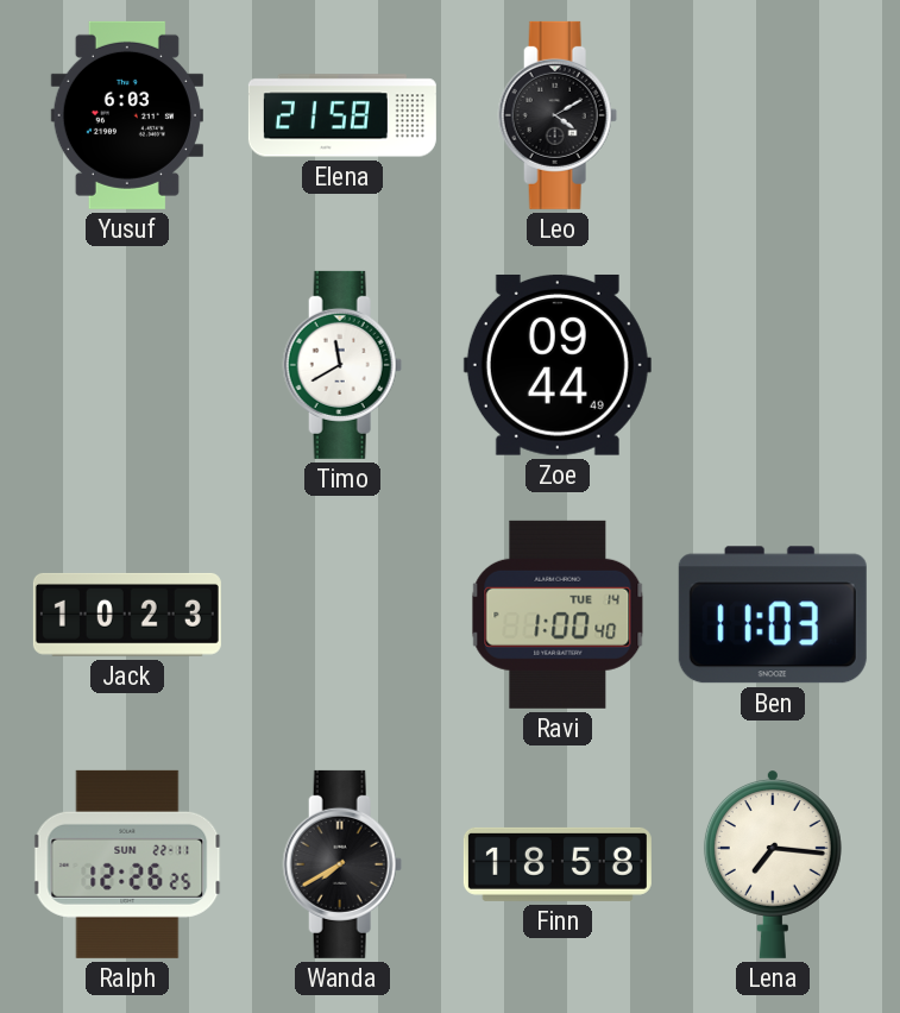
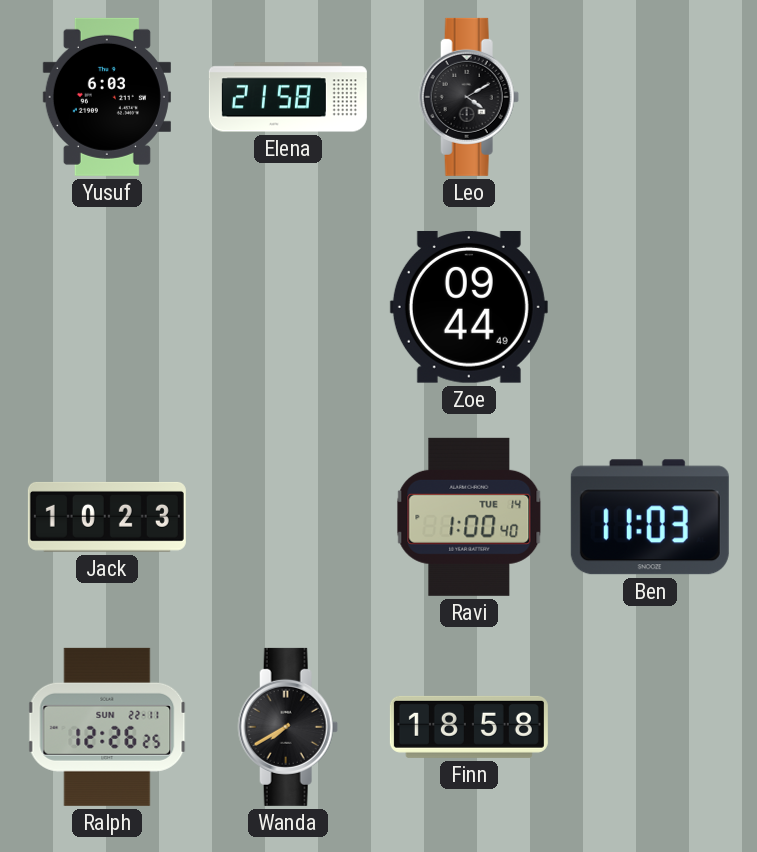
Timo: 11:40 -> none (342, 365)
Lena: 7:16 -> none (773, 864)
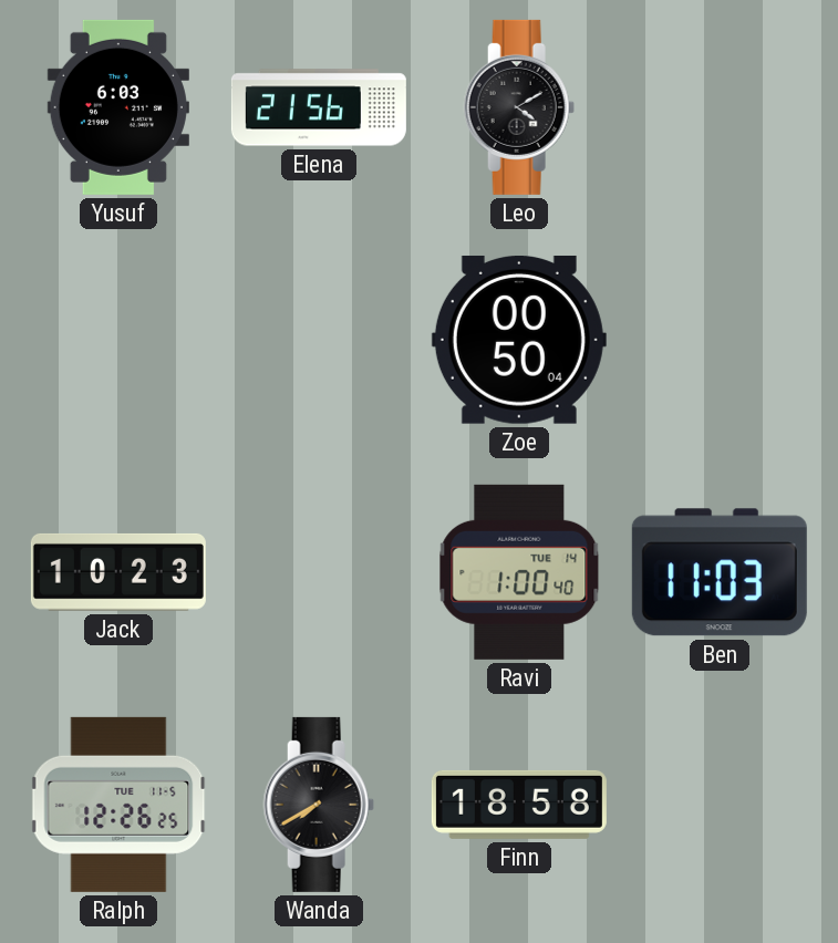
Elena: 21:58 -> 21:56 (319, 107)
Zoe: 09:44 -> 00:50 (519, 340)
Ralph date: SUN 22-11 -> TUE 11-5 (118, 805)
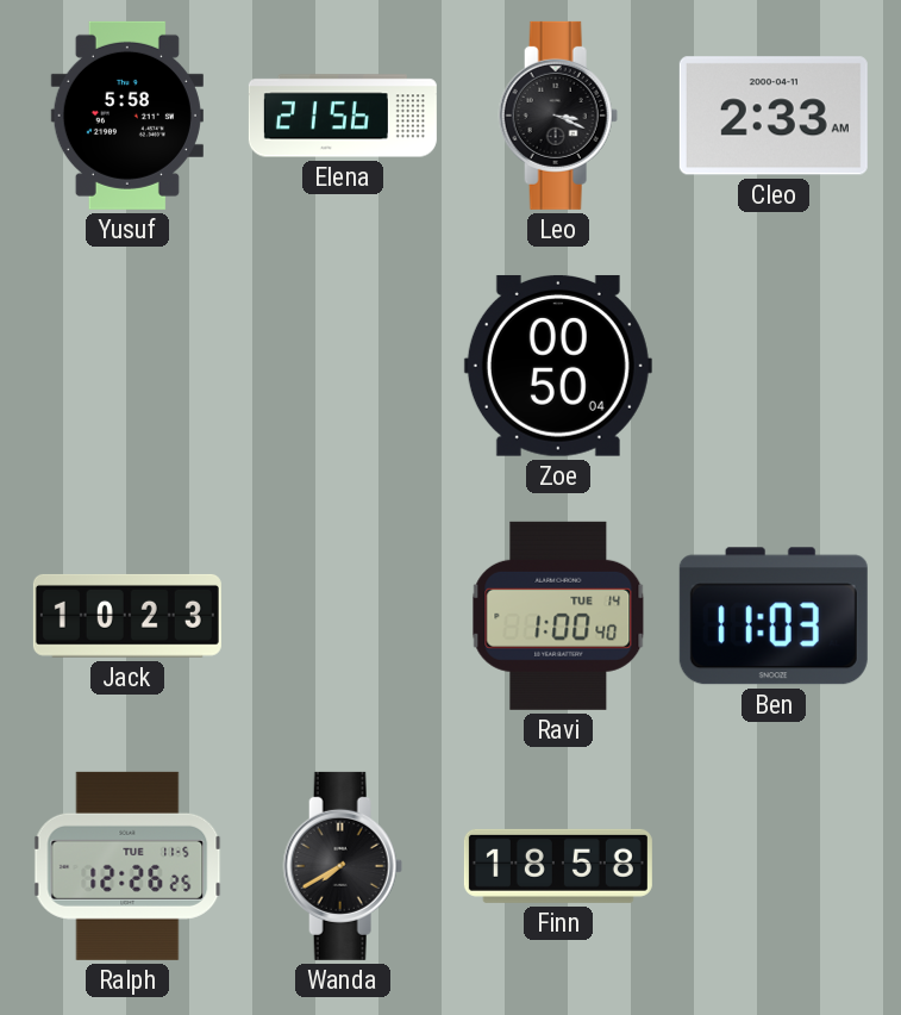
Yusuf: 6:03 -> 5:58 (127, 116)
Leo: 4:10 -> 3:19 (558, 116)
Cleo: none -> 2:33 (774, 116)
